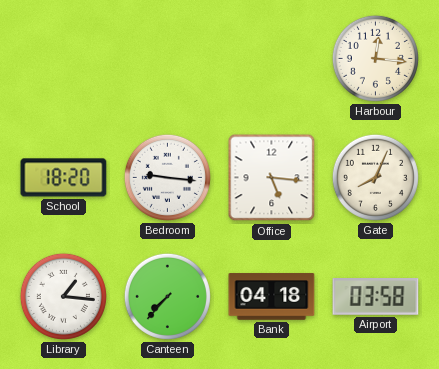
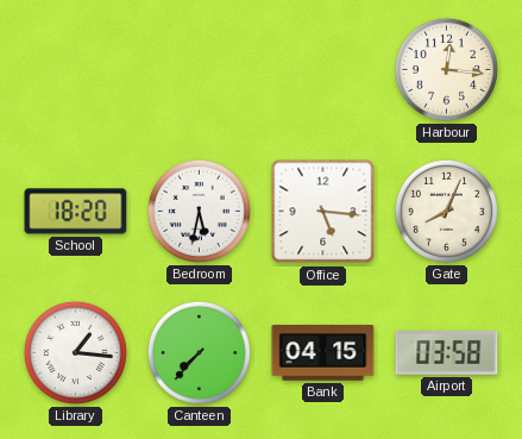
Bedroom: 9:16 -> 5:32 (199, 211)
Bank: 04:18 -> 04:15 (323, 353)
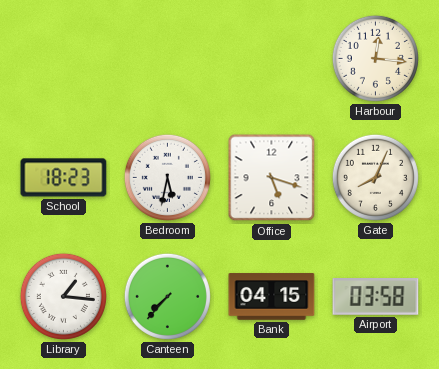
School: 18:20 -> 18:23 (64, 178)
Office: 5:16 -> 5:18 (272, 178)
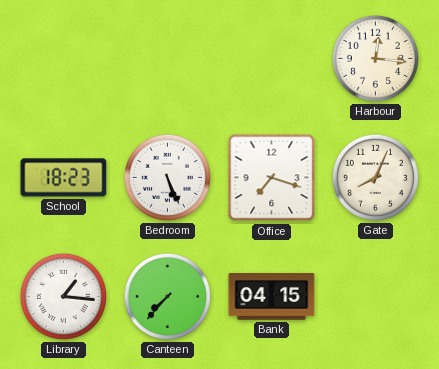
Bedroom: 5:32 -> 5:26 (167, 177)
Office: 5:18 -> 7:18 (272, 178)
Airport: 03:58 -> none (376, 297)
